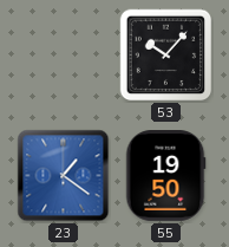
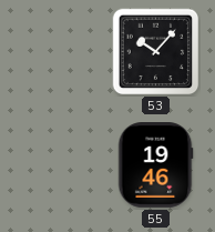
23: 1:21 -> none (64, 176)
55: 19:50 -> 19:46 (155, 165)
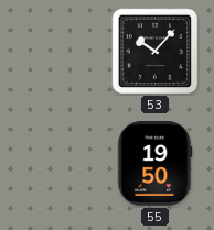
55: 19:46 -> 19:50 (154, 164)
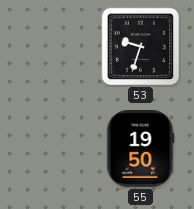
53: 10:07 -> 9:33 (141, 47)
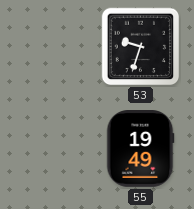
55: 19:50 -> 19:49 (140, 149)
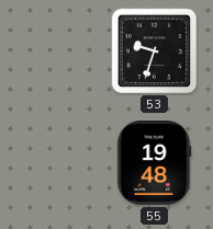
55: 19:49 -> 19:48 (154, 163)
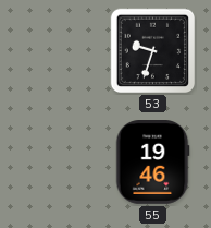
55: 19:48 -> 19:46 (152, 163)
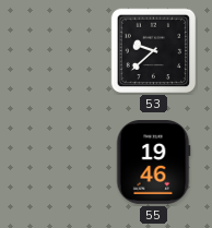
53: 9:33 -> 9:38 (154, 51)
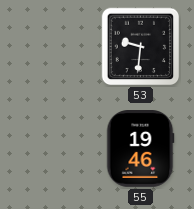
53: 9:38 -> 9:31 (141, 47)
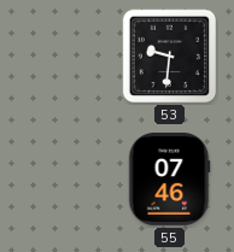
55: 19:46 -> 07:46 (169, 180)
